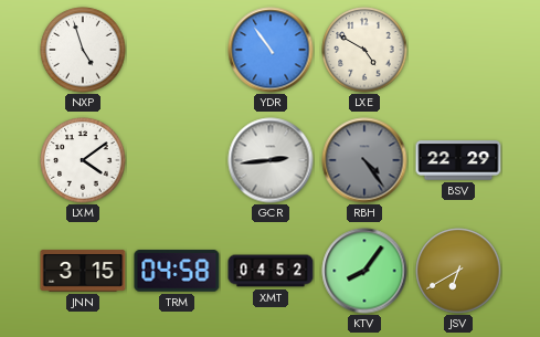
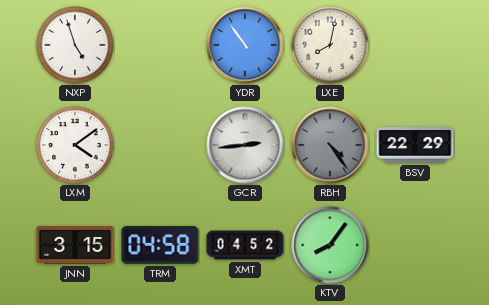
LXE: 4:50 -> 8:02 (330, 45)
JSV: 6:40 -> none (458, 271)
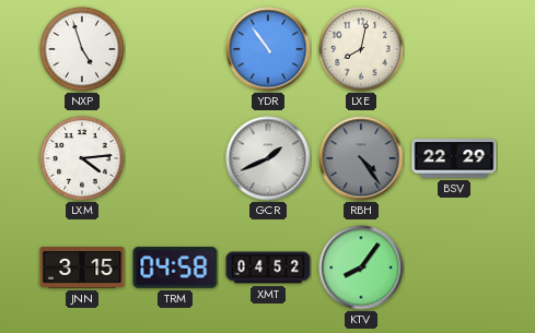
LXM: 4:09 -> 4:14 (82, 158)
GCR: 2:44 -> 1:41 (268, 158)
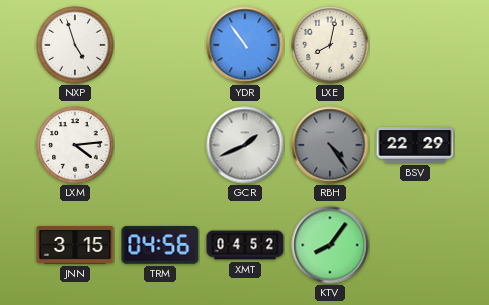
TRM: 04:58 -> 04:56 (160, 245)
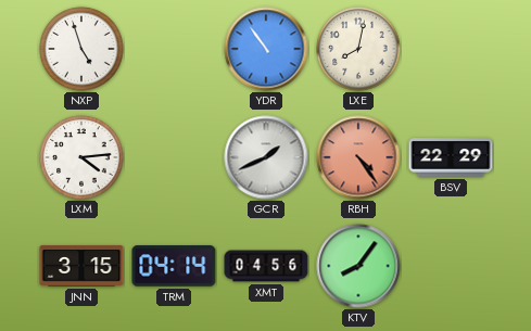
RBH dial: grey -> salmon (358, 157)
TRM: 04:56 -> 04:14 (174, 266)
XMT: 04:52 -> 04:56 (266, 266)
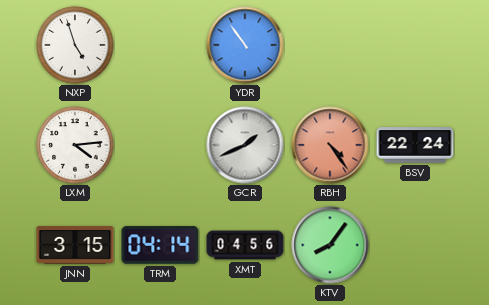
LXE: 8:02 -> none (358, 49)
BSV: 22:29 -> 22:24 (415, 145)
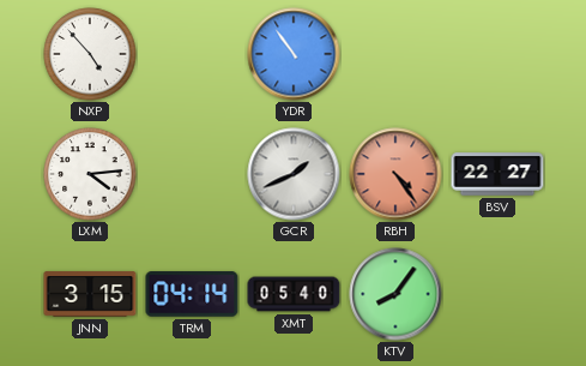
NXP: 4:57 -> 4:53 (90, 54)
BSV: 22:24 -> 22:27 (497, 174)
XMT: 04:56 -> 05:40 (294, 294)
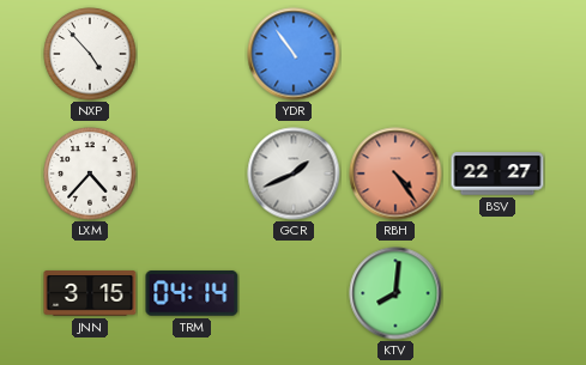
LXM: 4:14 -> 4:37 (90, 174)
XMT: 05:40 -> none (294, 294)
KTV: 8:06 -> 8:01 (395, 293)
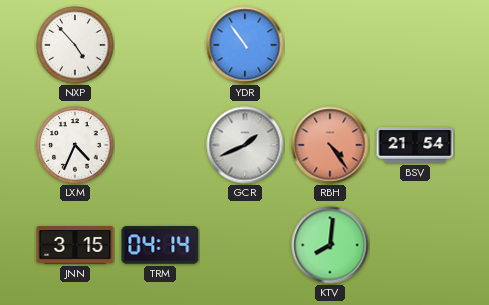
LXM: 4:37 -> 4:34 (75, 145)
BSV: 22:27 -> 21:54 (415, 145)
